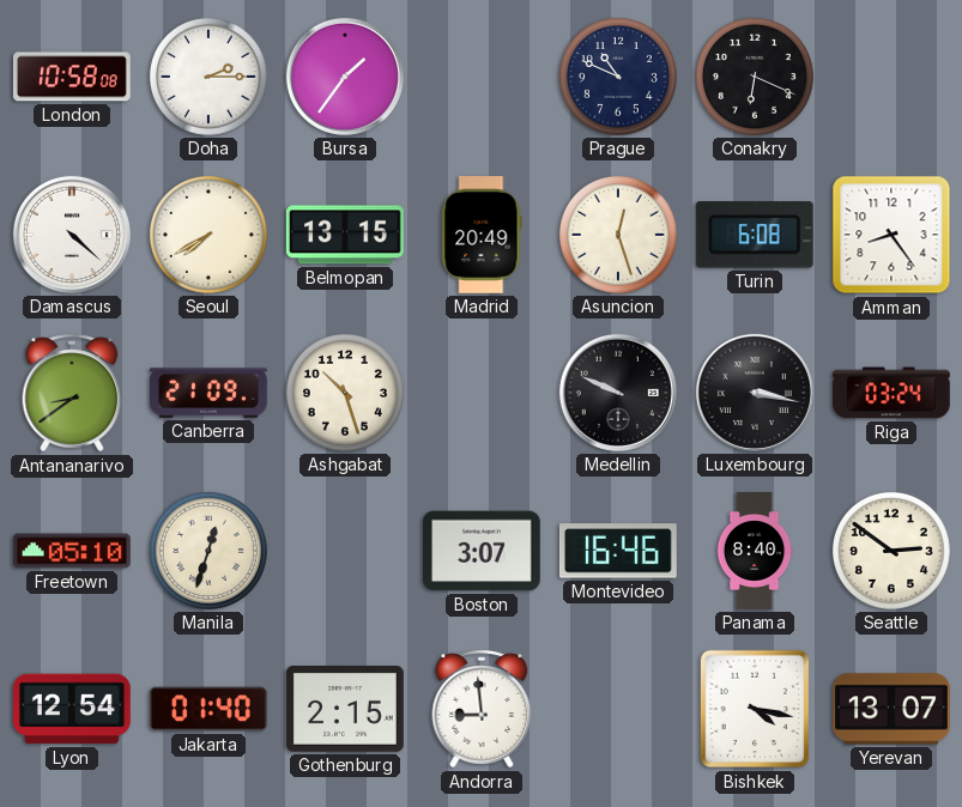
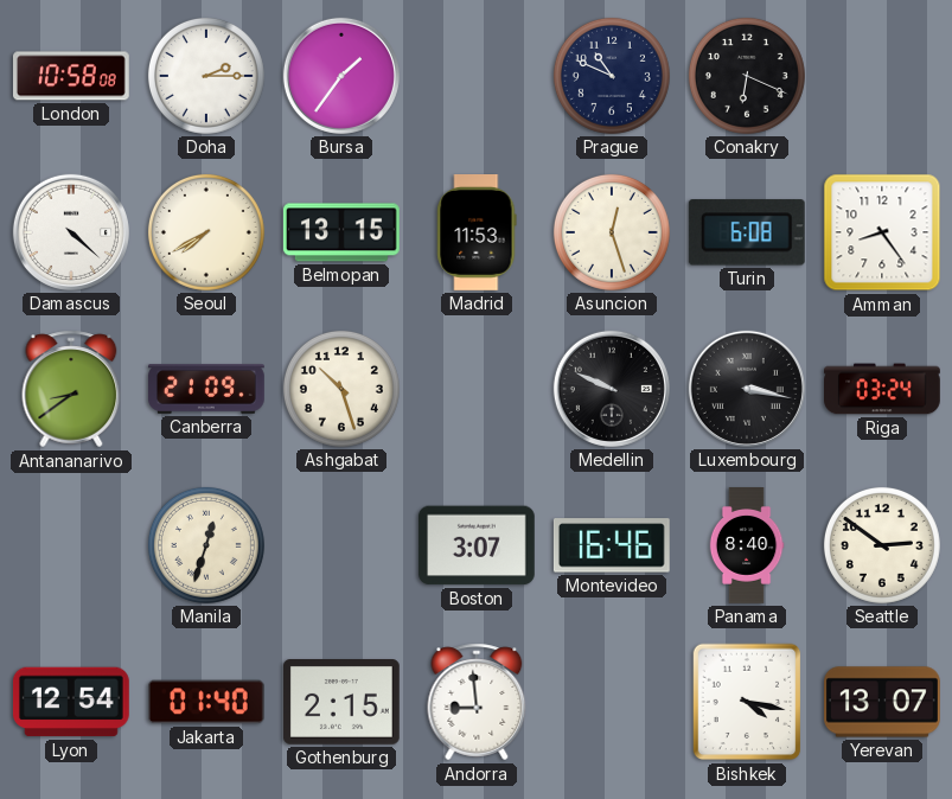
Madrid: 20:49 -> 11:53 (477, 234)
Freetown: 05:10 -> none (72, 551)
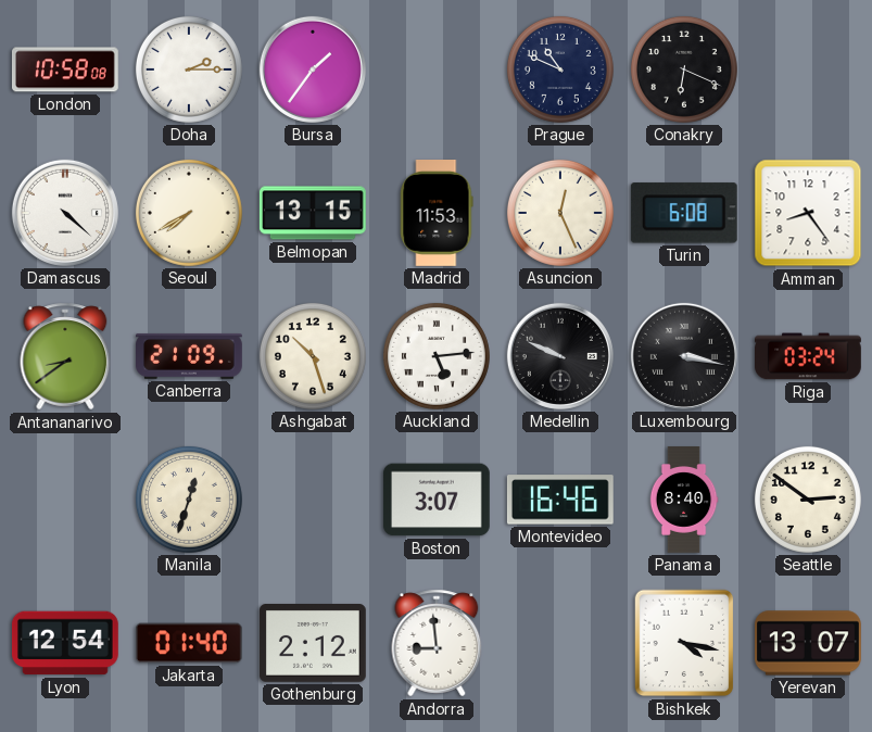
Asuncion: 12:27 -> 12:26 (560, 213)
Auckland: none -> 5:14 (437, 356)
Gothenburg: 2:15 -> 2:12 (313, 644)
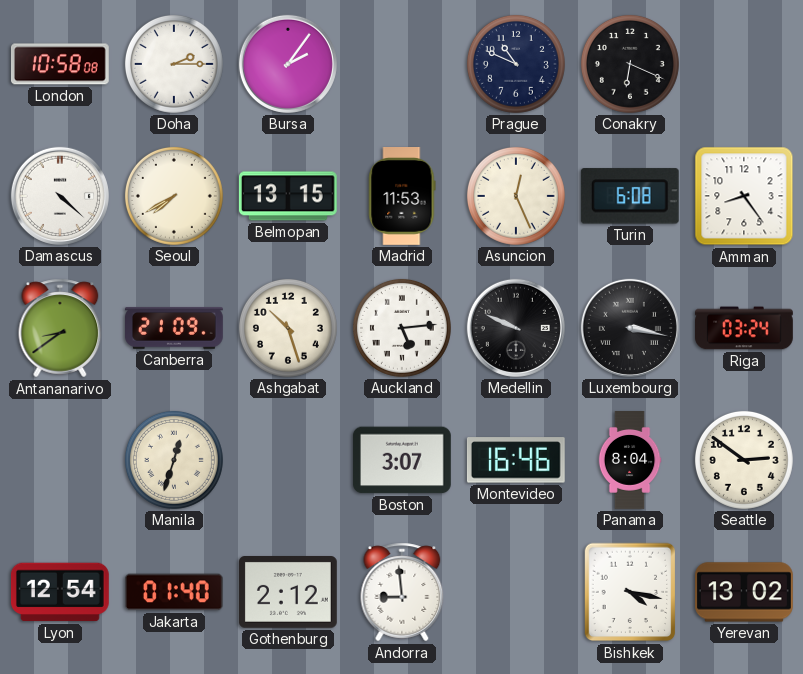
Bursa: 1:36 -> 2:06 (288, 64)
Panama: 8:40 -> 8:04 (630, 461)
Yerevan: 13:07 -> 13:02 (745, 592)
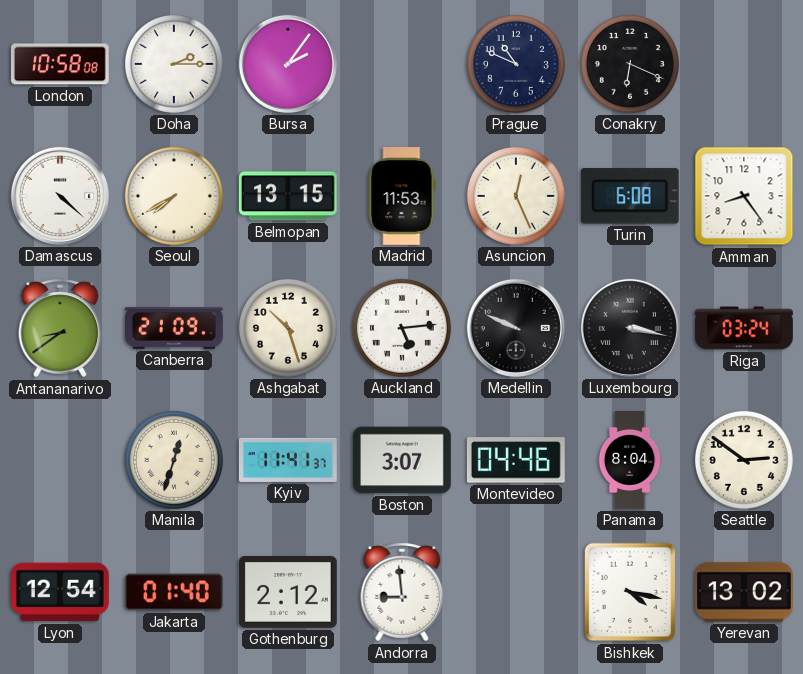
Kyiv: none -> 11:41 (288, 460)
Montevideo: 16:46 -> 04:46 (516, 460)
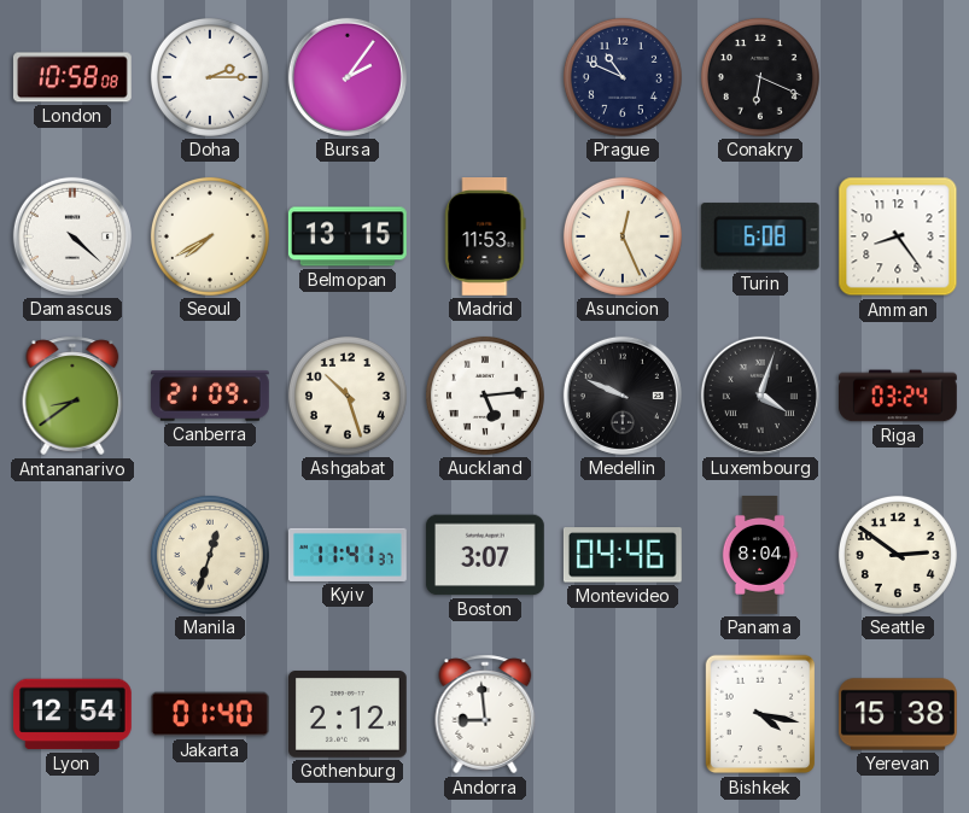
Luxembourg: 3:17 -> 4:03 (760, 396)
Yerevan: 13:02 -> 15:38 (899, 714)
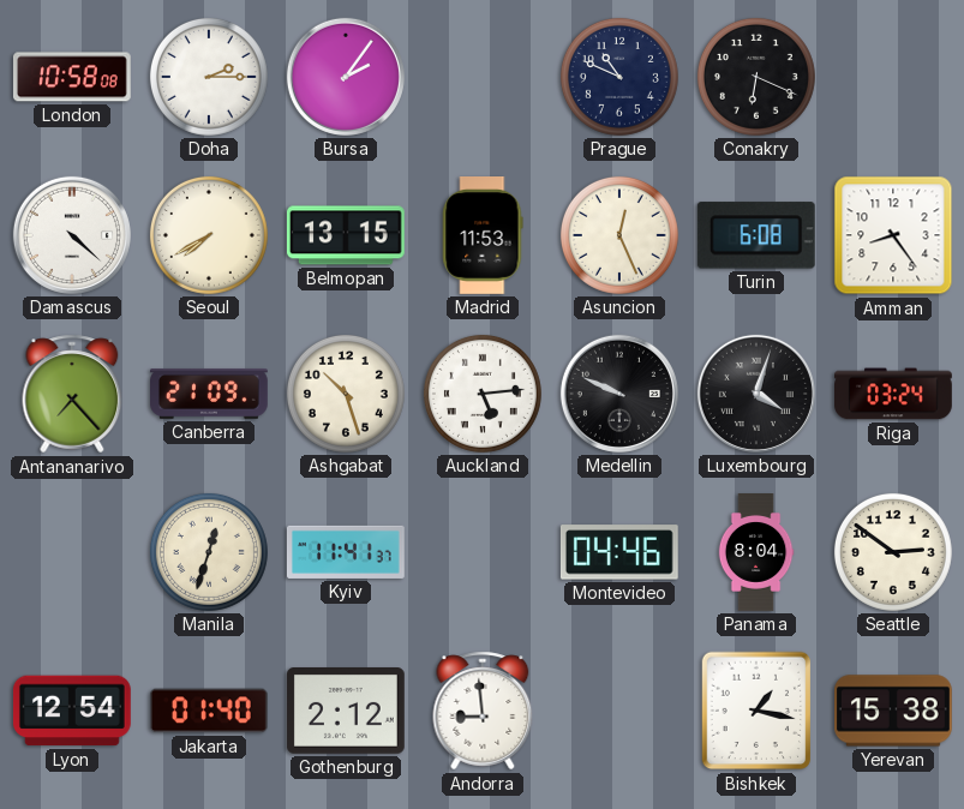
Antananarivo: 8:39 -> 7:23 (72, 394)
Boston: 3:07 -> none (485, 555)
Bishkek: 4:17 -> 1:17 (756, 711)
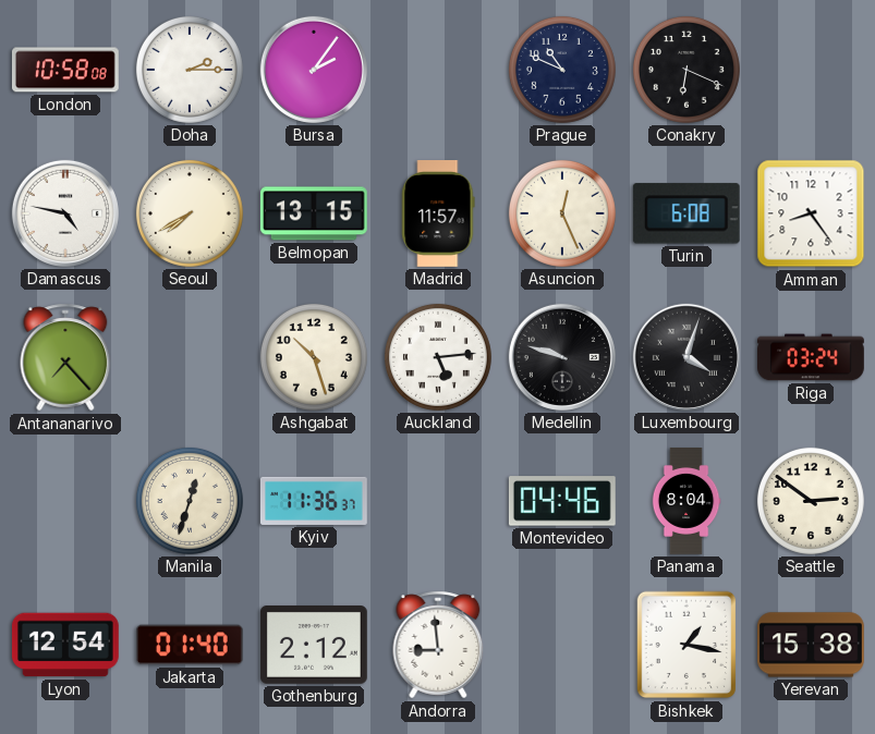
Damascus: 4:22 -> 4:47 (65, 213)
Madrid: 11:53 -> 11:57 (438, 215)
Canberra: 21:09 -> none (210, 395)
Medellin: 9:49 -> 9:48 (562, 357)
Kyiv: 11:41 -> 11:36 (314, 501)
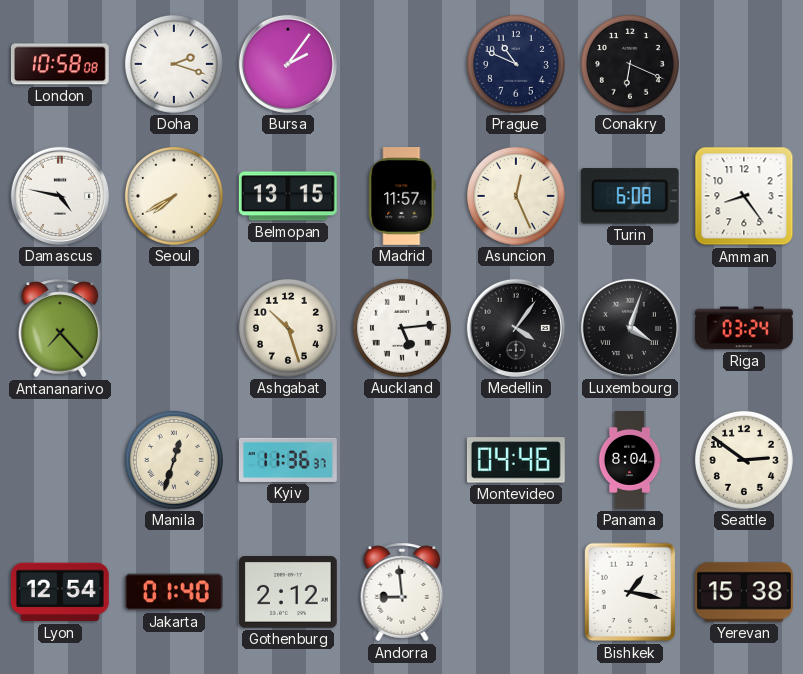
Doha: 2:15 -> 2:18 (174, 64)
Medellin: 9:48 -> 4:06 (516, 328)
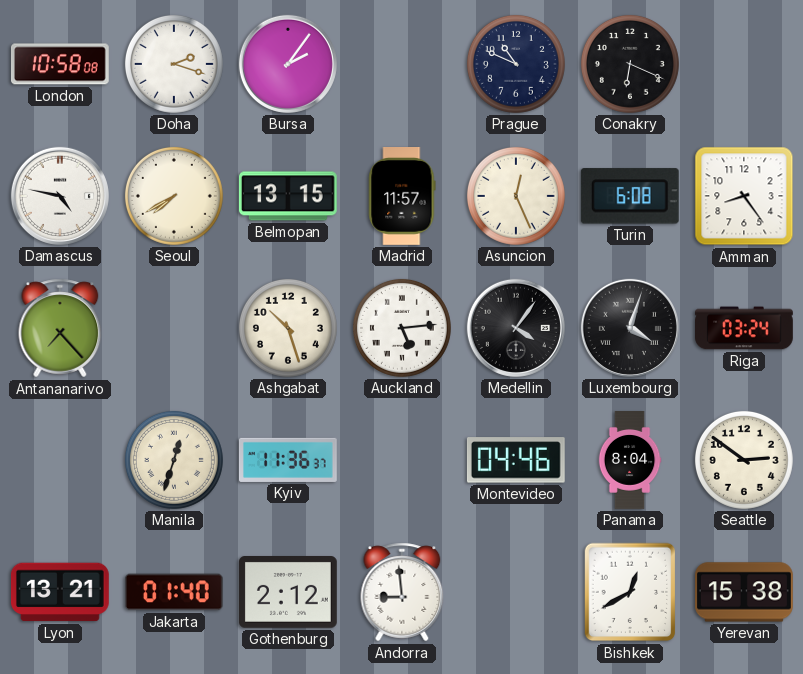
Lyon: 12:54 -> 13:21 (60, 592)
Bishkek: 1:17 -> 12:40 (630, 592)
